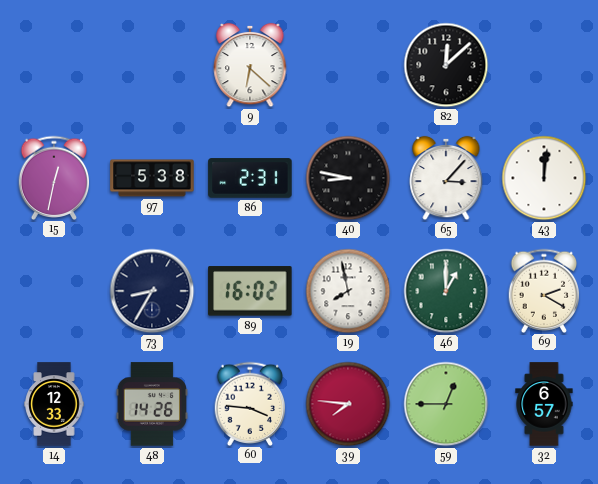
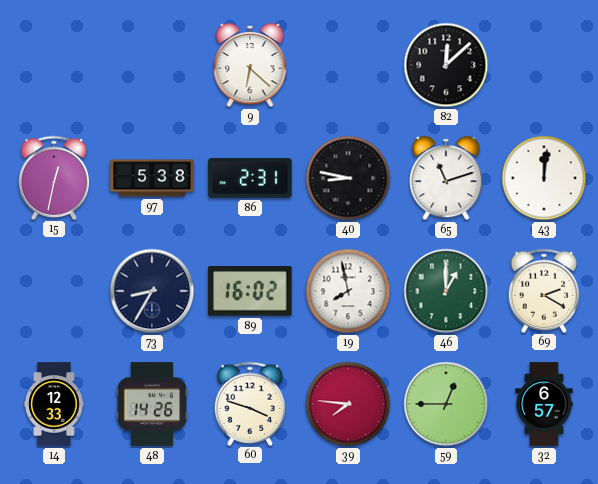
65: 3:07 -> 11:12 (446, 178)
60: 3:46 -> 3:48 (250, 403)
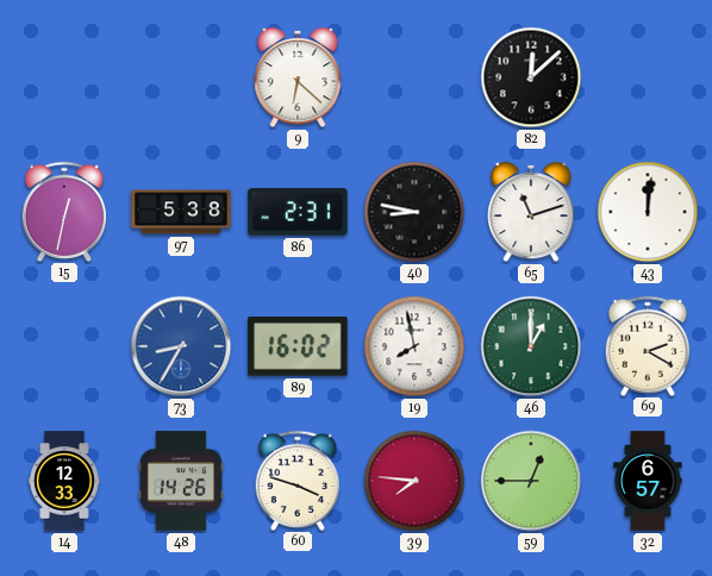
73 dial: navy -> blue (181, 346)
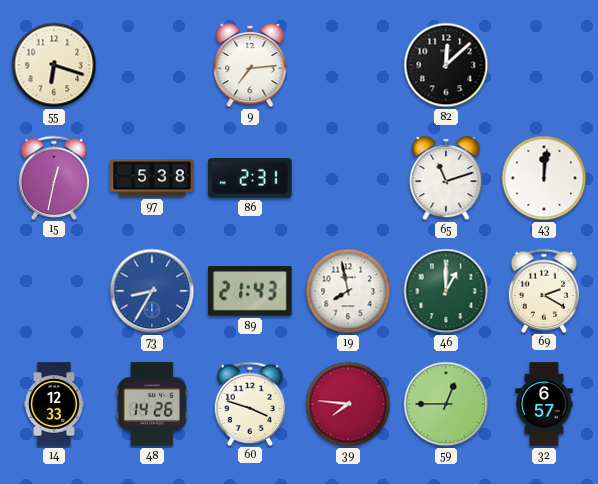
55: none -> 6:18 (54, 65)
9: 6:22 -> 7:14 (250, 65)
40: 8:47 -> none (414, 212)
89: 16:02 -> 21:43 (250, 291)
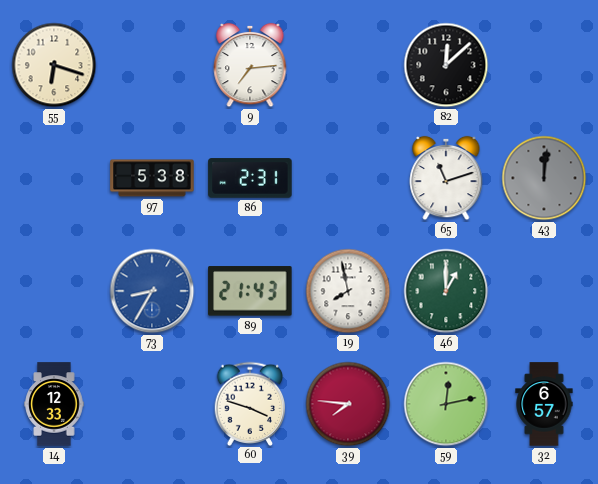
15: 12:32 -> none (54, 177)
43 dial: white -> grey (544, 178)
69: 2:20 -> none (544, 290)
48: 14:26 -> none (151, 404)
59: 12:45 -> 12:13 (446, 404)
